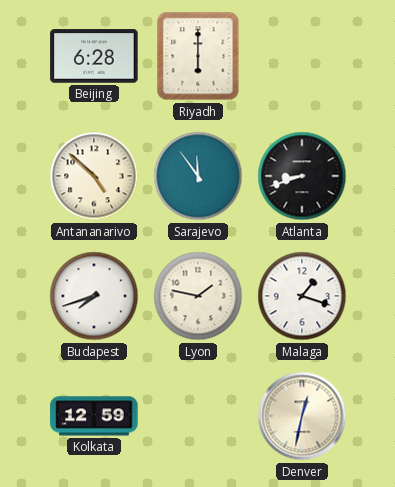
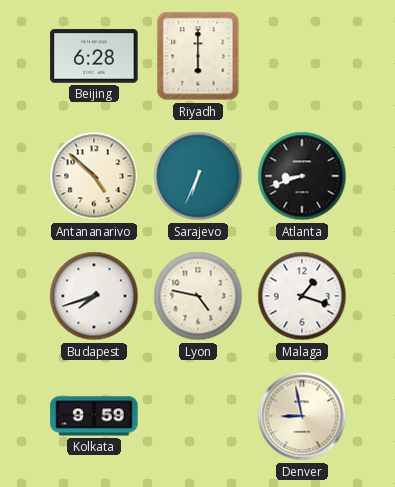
Sarajevo: 11:54 -> 6:34 (198, 176)
Lyon: 1:47 -> 4:47 (198, 296)
Kolkata: 12:59 -> 9:59 (94, 416)
Denver: 12:32 -> 8:58 (302, 416)
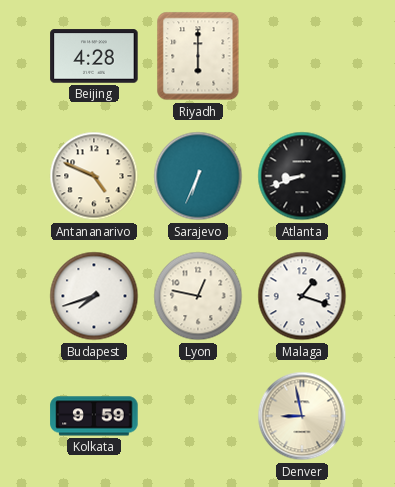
Beijing: 6:28 -> 4:28 (94, 56)
Antananarivo: 4:52 -> 4:49 (94, 176)
Lyon: 4:47 -> 12:47 (198, 296)
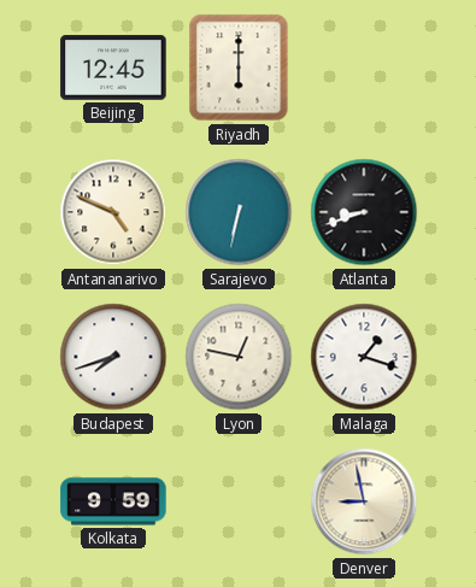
Beijing: 4:28 -> 12:45 (113, 67)
Sarajevo: 6:34 -> 6:32 (239, 212)
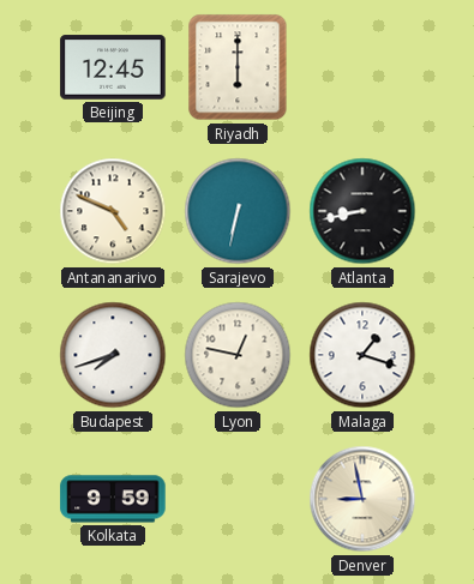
Atlanta: 8:42 -> 8:43 (362, 211)
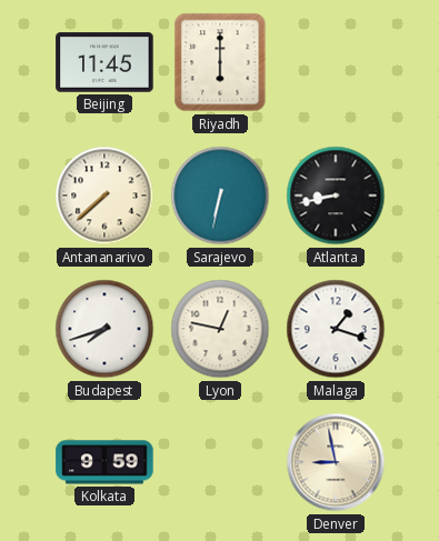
Beijing: 12:45 -> 11:45 (104, 62)
Antananarivo: 4:49 -> 7:38 (104, 196)
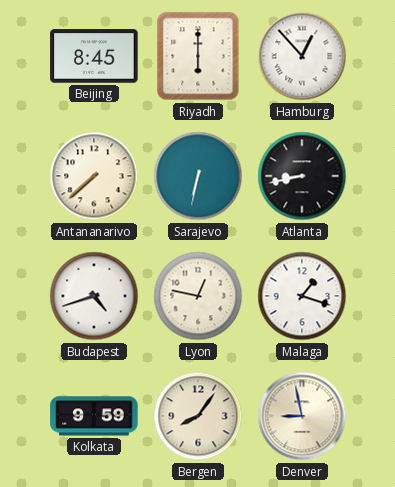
Beijing: 11:45 -> 8:45 (94, 56)
Hamburg: none -> 12:53 (302, 56)
Budapest: 7:42 -> 4:42 (94, 296)
Bergen: none -> 8:06 (198, 416)
